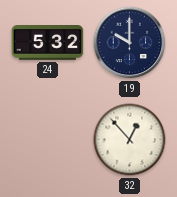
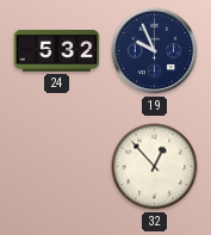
19: 10:00 -> 9:56 (155, 51)
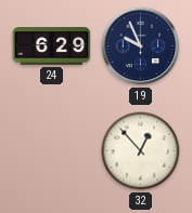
24: 5:32 -> 6:29 (52, 46)
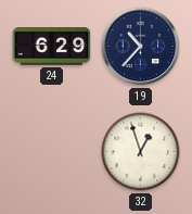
19: 9:56 -> 10:37 (141, 47)
32: 12:53 -> 12:57 (141, 152)
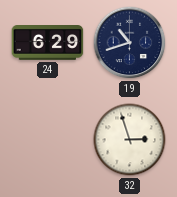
19: 10:37 -> 10:42 (130, 43)
32: 12:57 -> 2:57 (130, 140)
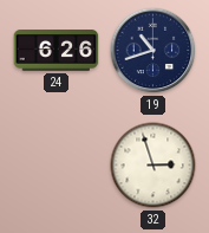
24: 6:29 -> 6:26 (57, 51)
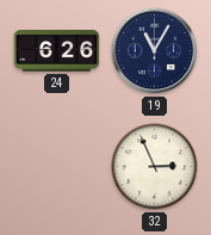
19: 10:42 -> 11:05 (155, 51)
32: 2:57 -> 2:56 (155, 167)
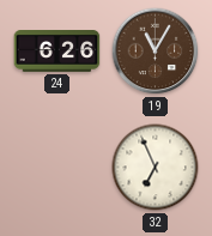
19 dial: navy -> brown (156, 52)
32: 2:56 -> 6:56 (156, 168)
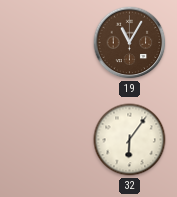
24: 6:26 -> none (57, 52)
32: 6:56 -> 6:06 (130, 140)
